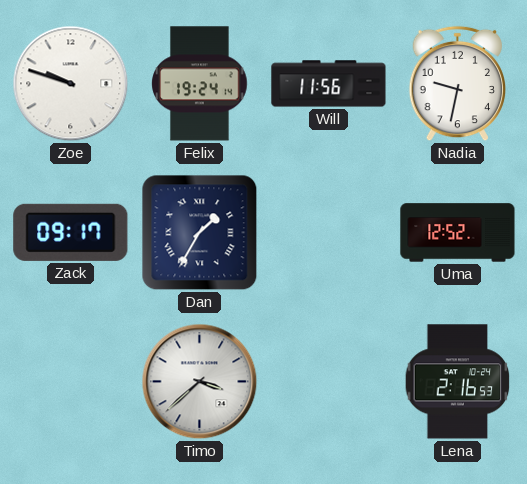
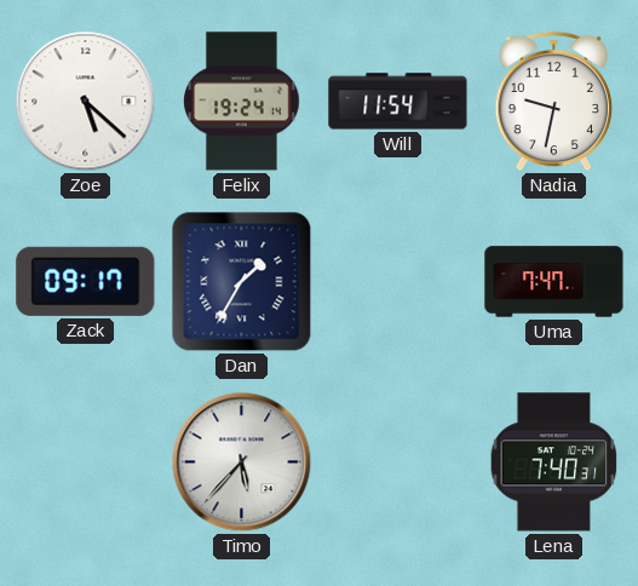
Zoe: 9:48 -> 5:22 (86, 102)
Will: 11:56 -> 11:54 (398, 102)
Uma: 12:52 -> 7:47 (554, 282)
Timo: 3:38 -> 5:37 (242, 463)
Lena: 2:16 -> 7:40 (554, 463)
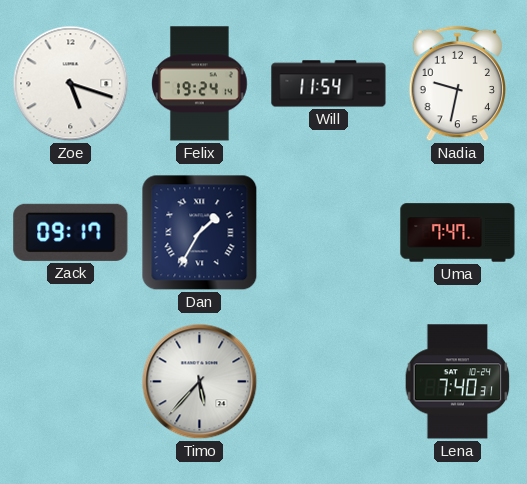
Zoe: 5:22 -> 5:18 (71, 84)
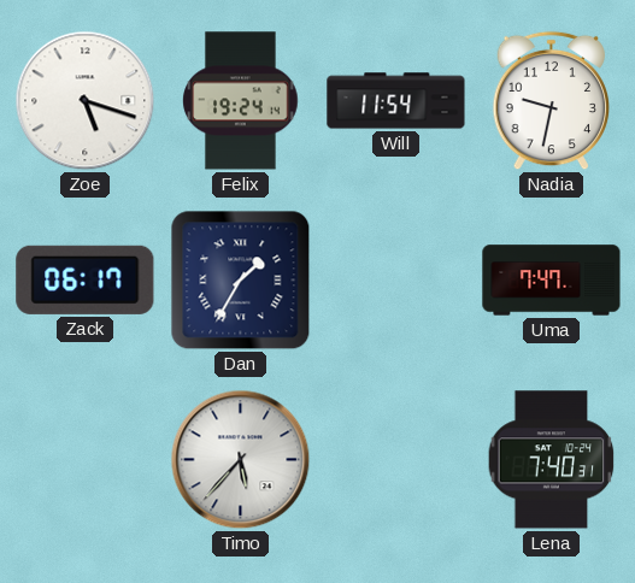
Zack: 09:17 -> 06:17 (86, 279)
